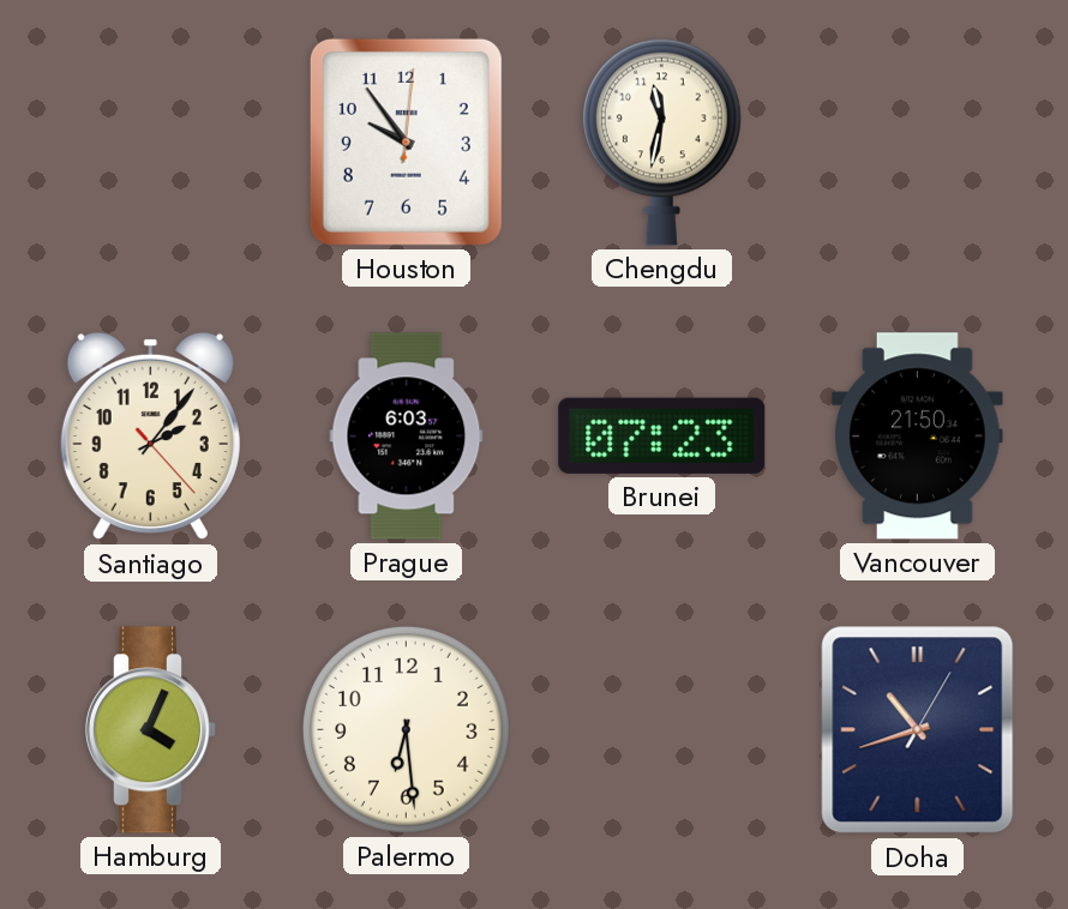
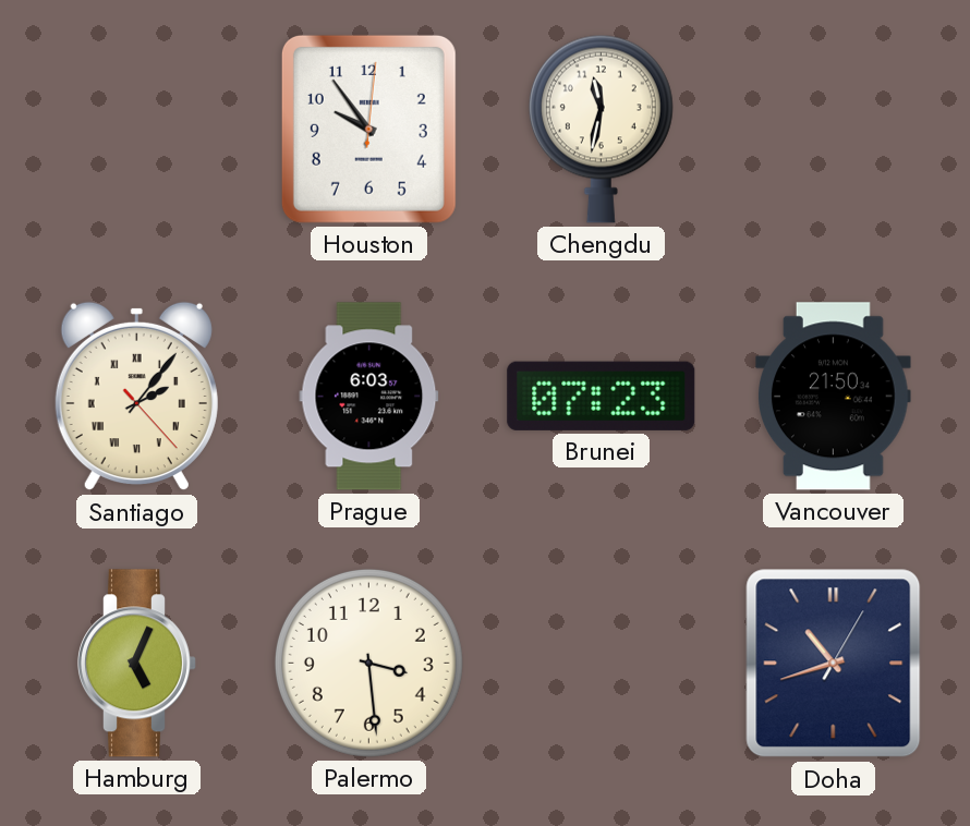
Santiago numerals: Arabic -> Roman (136, 397)
Hamburg: 4:04 -> 5:04 (136, 664)
Palermo: 6:29 -> 3:29 (368, 663)
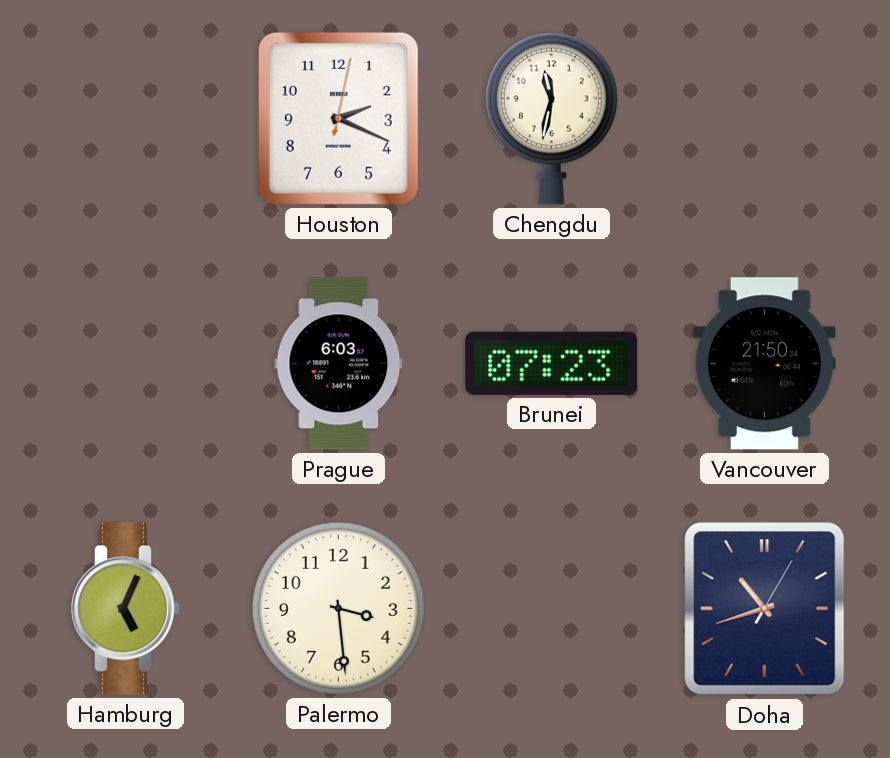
Houston: 9:54 -> 2:19 (338, 118)
Santiago: 2:06 -> none (136, 397)
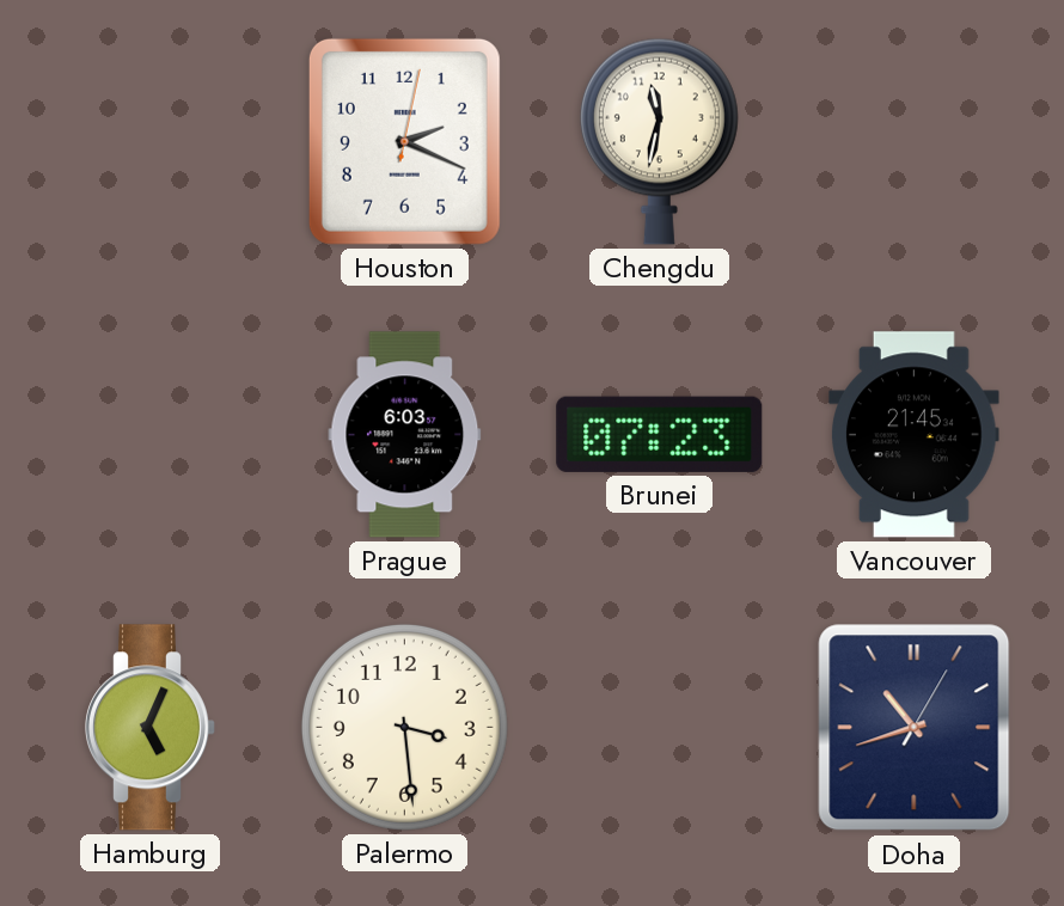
Vancouver: 21:50 -> 21:45 (915, 435)
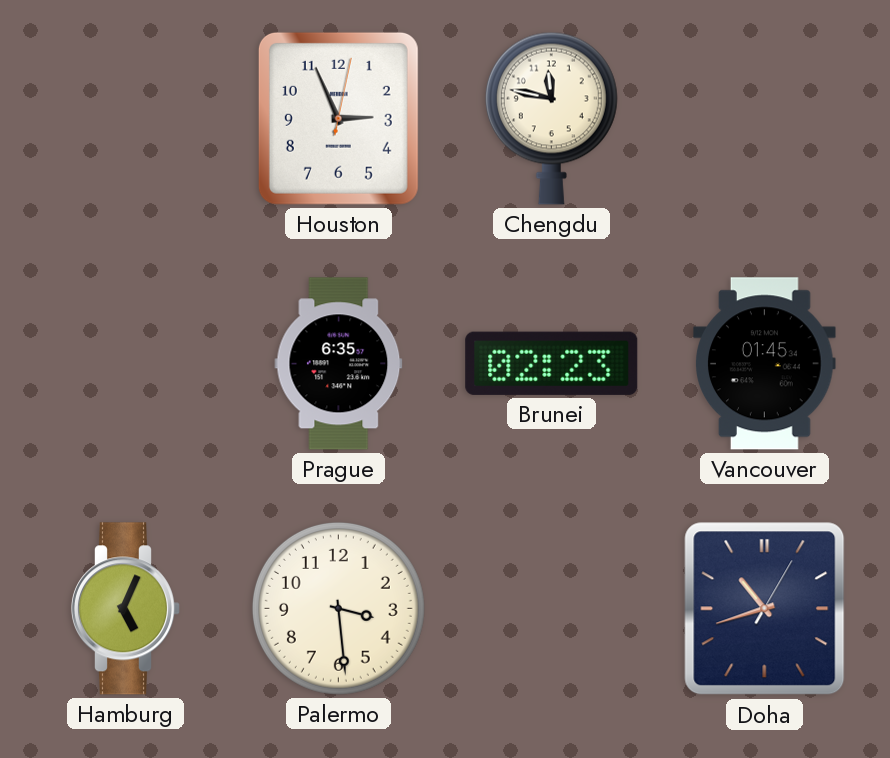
Houston: 2:19 -> 2:56 (338, 118)
Chengdu: 11:32 -> 11:47 (551, 118)
Prague: 6:03 -> 6:35 (339, 364)
Brunei: 07:23 -> 02:23 (552, 363)
Vancouver: 21:45 -> 01:45 (765, 364)
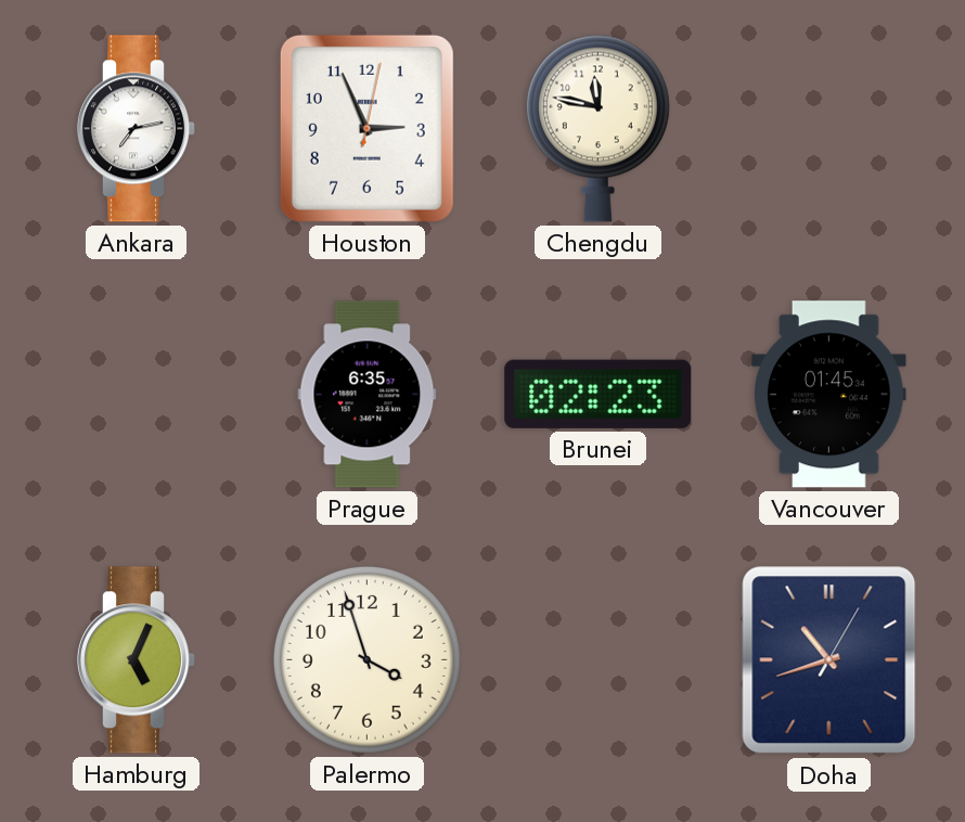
Ankara: none -> 7:13 (136, 129)
Palermo: 3:29 -> 3:57 (366, 659)
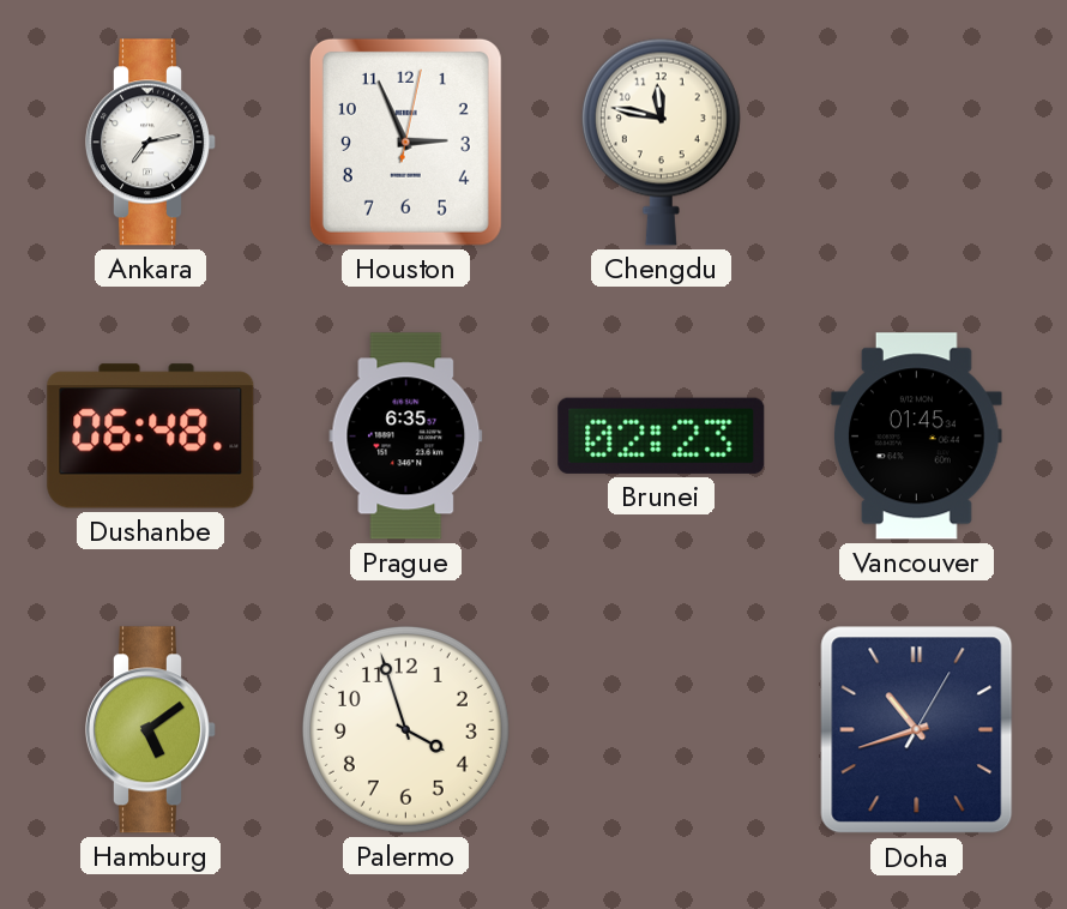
Dushanbe: none -> 06:48 (151, 437)
Hamburg: 5:04 -> 5:09 (150, 730)
